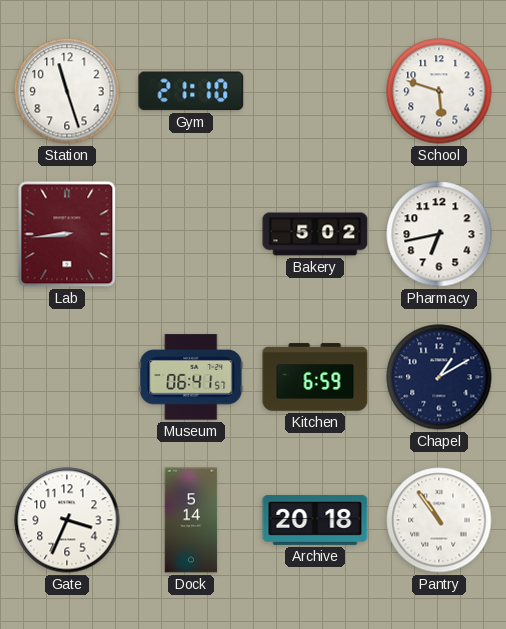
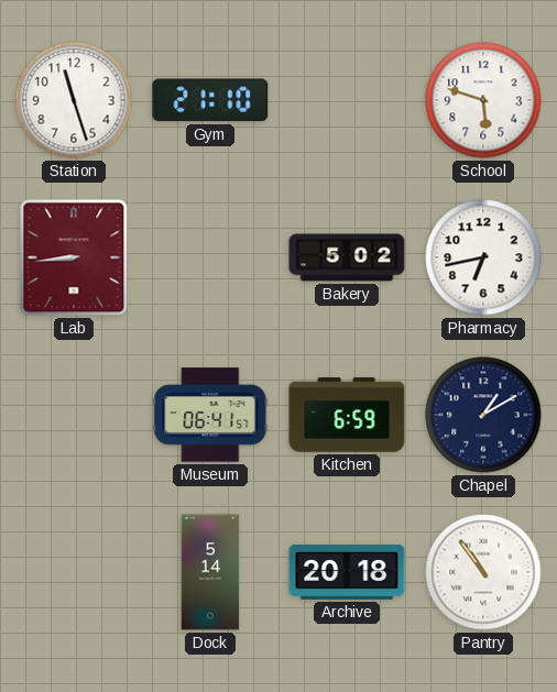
Gate: 3:34 -> none (67, 520)
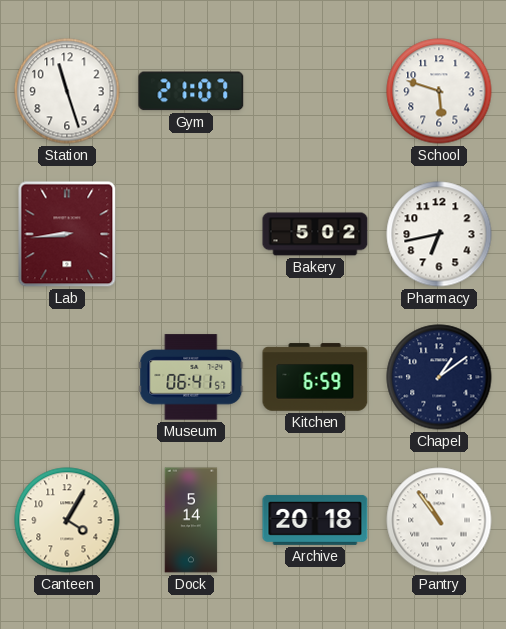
Gym: 21:10 -> 21:07 (191, 91)
Chapel: 1:10 -> 1:09 (439, 377)
Canteen: none -> 4:05 (67, 520)
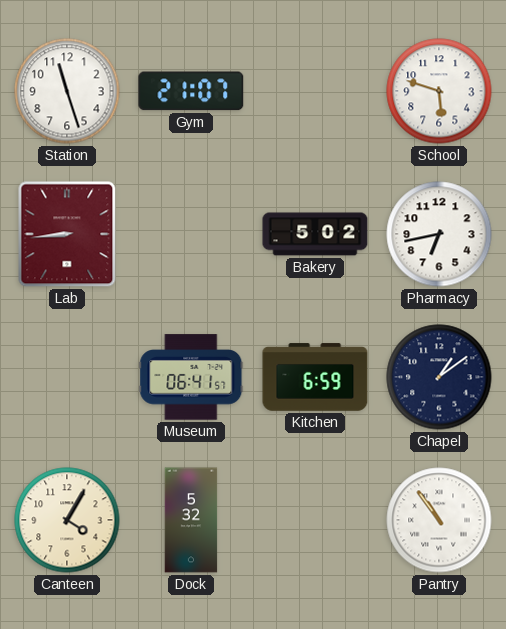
Dock: 5:14 -> 5:32 (191, 520)
Archive: 20:18 -> none (315, 520)
